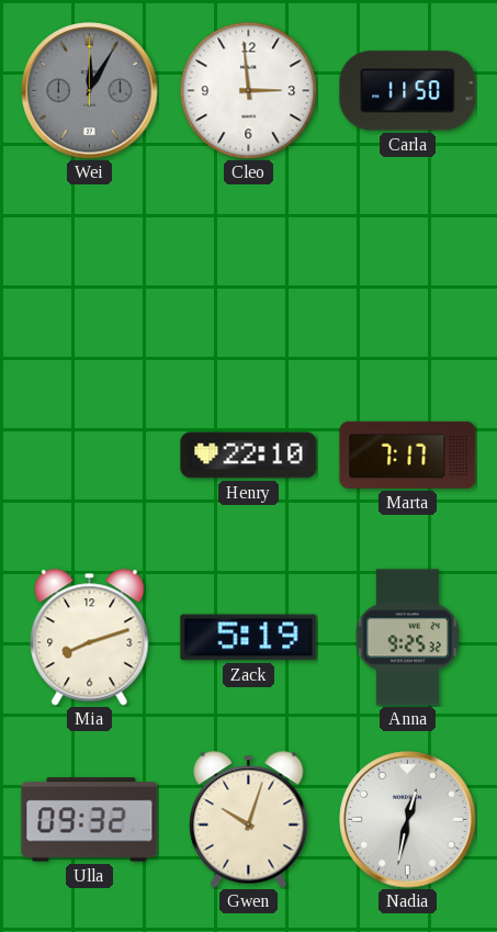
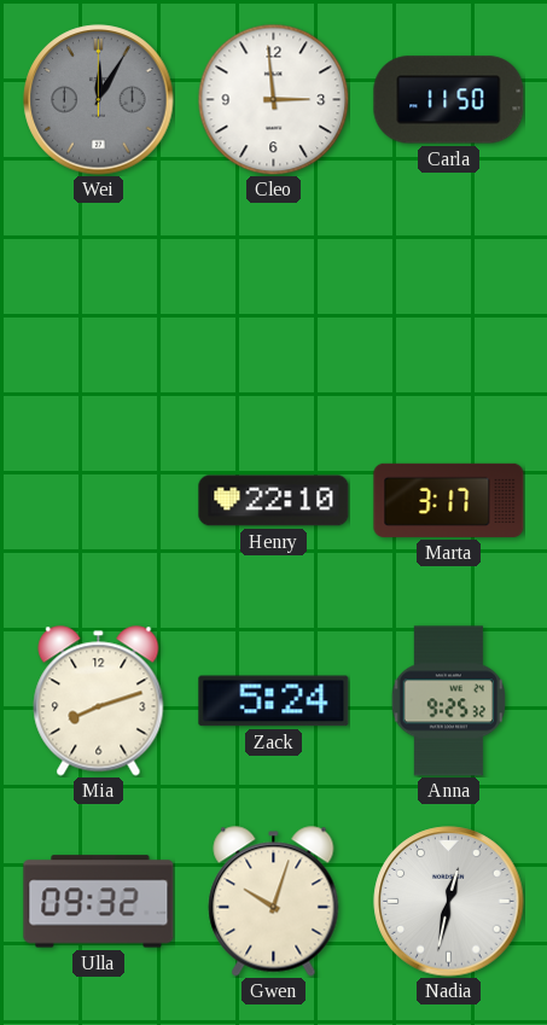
Marta: 7:17 -> 3:17 (449, 500)
Zack: 5:19 -> 5:24 (274, 701)
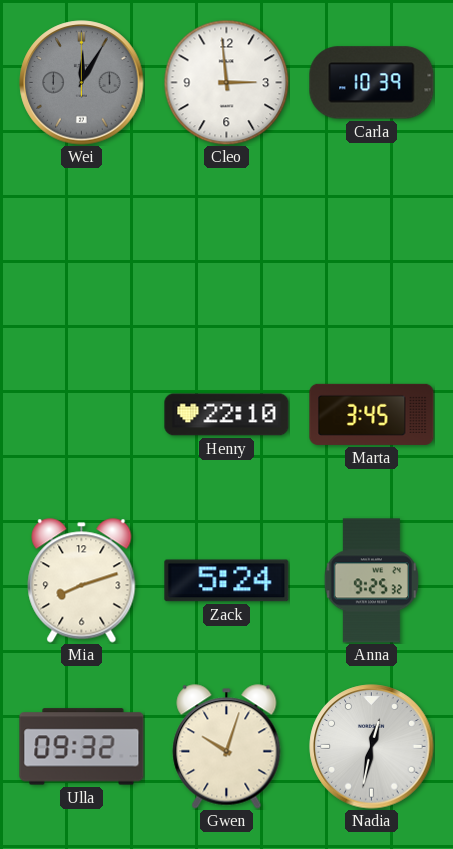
Carla: 11:50 -> 10:39 (372, 83)
Marta: 3:17 -> 3:45 (372, 414)
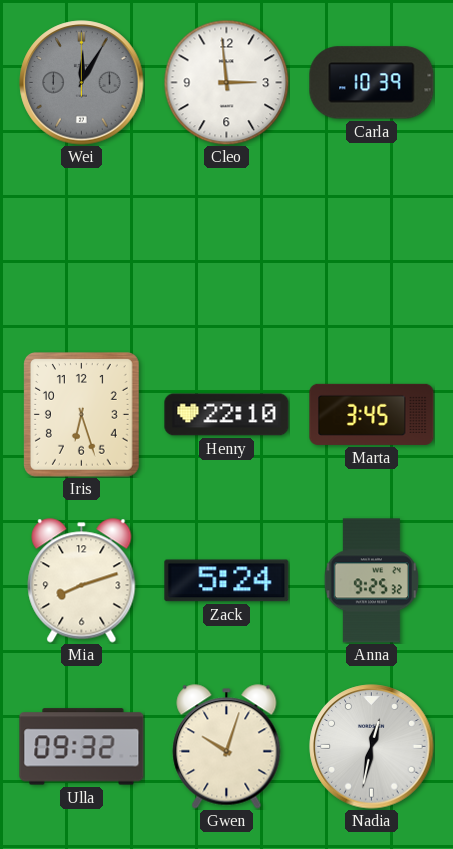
Iris: none -> 6:27 (82, 415)
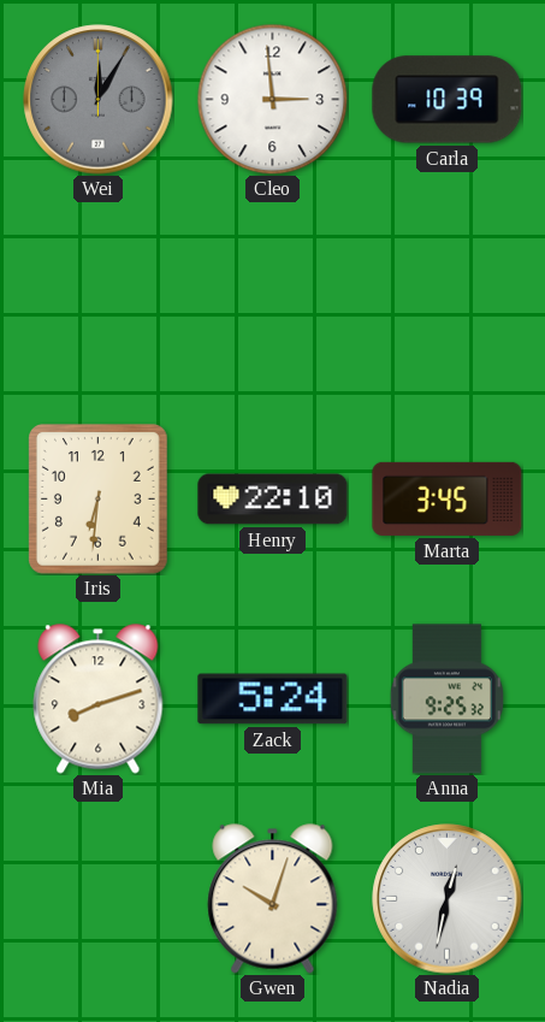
Iris: 6:27 -> 6:31 (99, 500)
Ulla: 09:32 -> none (82, 747)
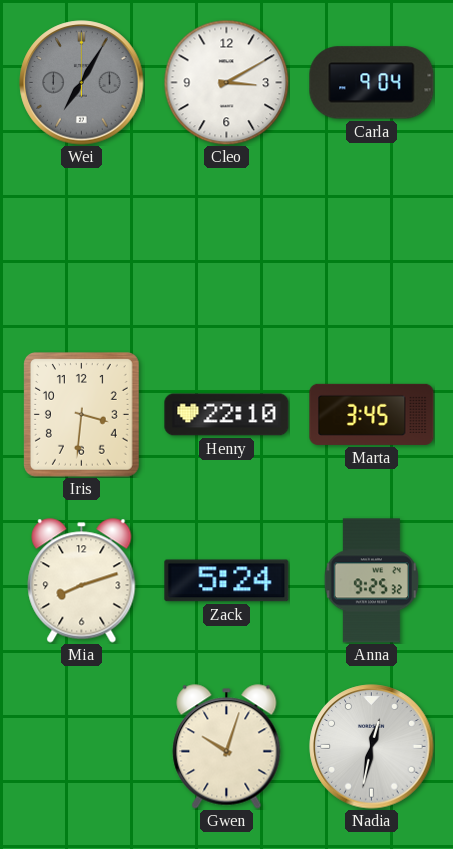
Wei: 12:05 -> 7:05 (82, 83)
Cleo: 2:59 -> 3:10 (226, 82)
Carla: 10:39 -> 9:04 (372, 83)
Iris: 6:31 -> 3:31 (82, 415)
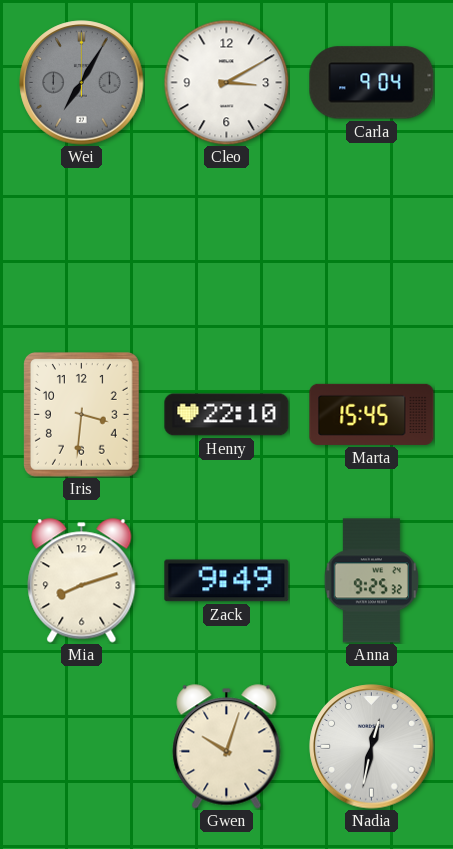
Marta: 3:45 -> 15:45 (372, 414)
Zack: 5:24 -> 9:49 (227, 581)
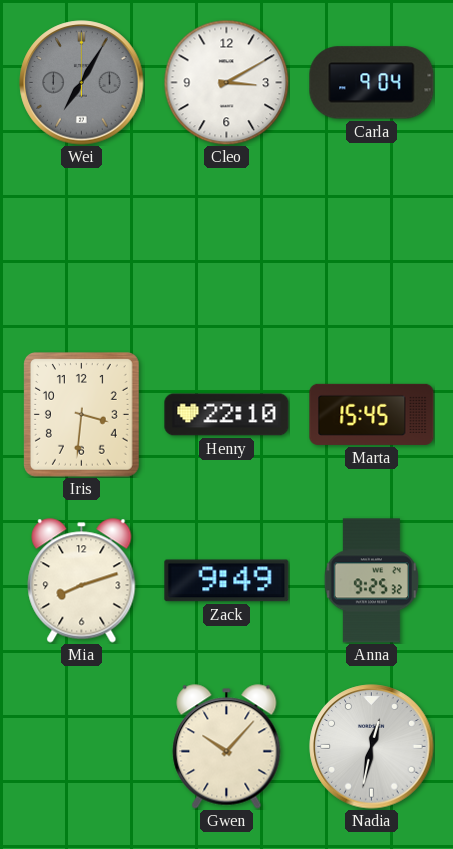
Gwen: 10:03 -> 10:07 (227, 747)
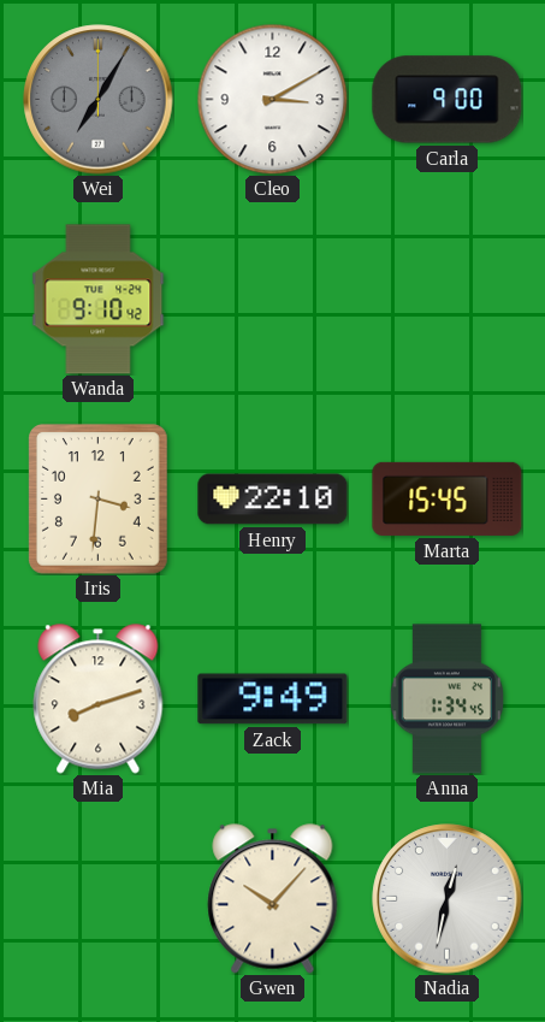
Carla: 9:04 -> 9:00 (448, 100)
Wanda: none -> 9:10 (99, 300)
Anna: 9:25 -> 1:34 (446, 699)
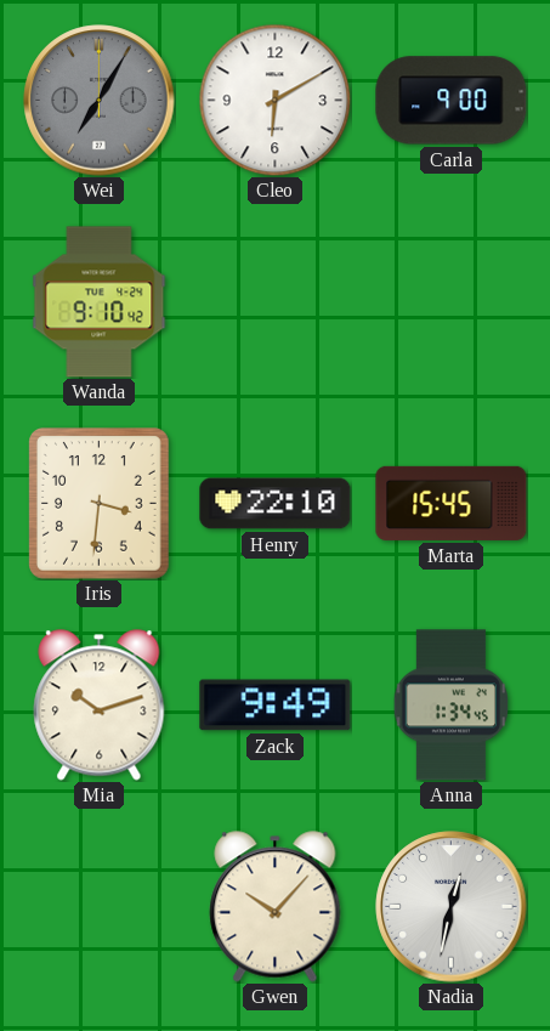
Cleo: 3:10 -> 6:10 (274, 100)
Mia: 8:12 -> 10:12 (100, 706)
